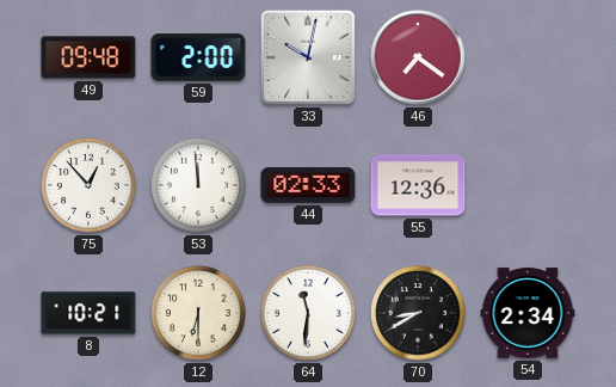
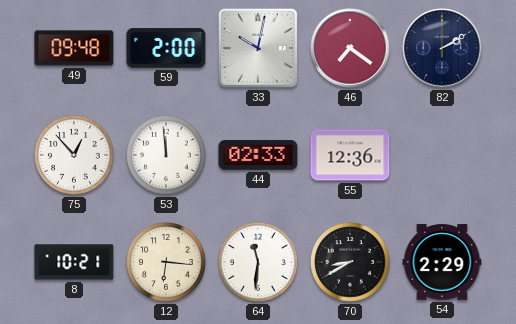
82: none -> 2:10 (442, 48)
12: 6:30 -> 6:16 (166, 262)
54: 2:34 -> 2:29 (442, 262)
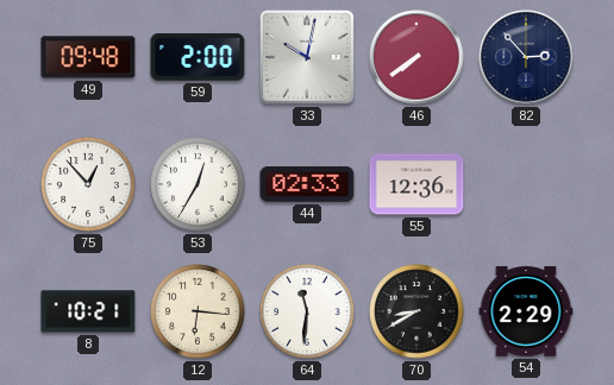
46: 7:21 -> 7:39 (416, 57)
82: 2:10 -> 2:53 (526, 57)
53: 11:59 -> 12:35 (198, 184)
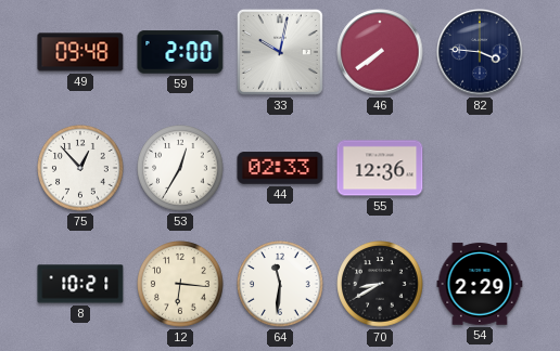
82: 2:53 -> 3:46 (480, 52)
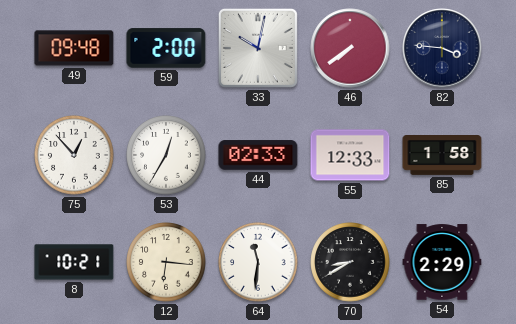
55: 12:36 -> 12:33 (350, 155)
85: none -> 1:58 (442, 156)
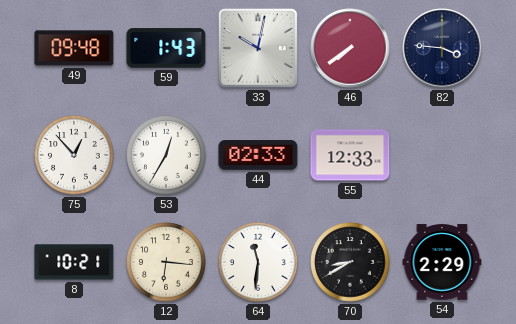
59: 2:00 -> 1:43 (166, 48)
85: 1:58 -> none (442, 156)
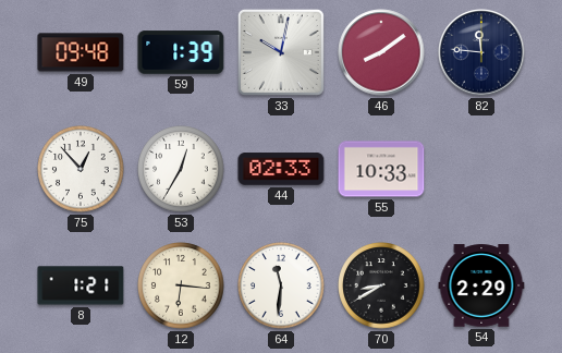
59: 1:43 -> 1:39 (181, 52)
46: 7:39 -> 8:09 (381, 52)
82: 3:46 -> 11:46 (481, 52)
55: 12:33 -> 10:33 (381, 169)
8: 10:21 -> 1:21 (81, 285)
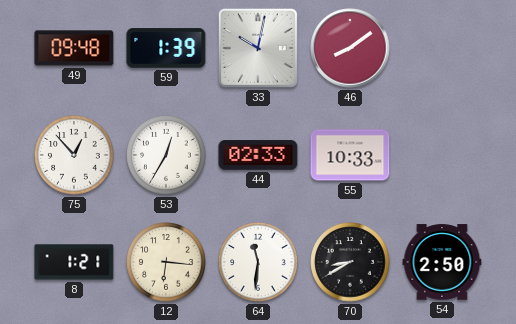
82: 11:46 -> none (481, 52)
54: 2:29 -> 2:50 (442, 262)
